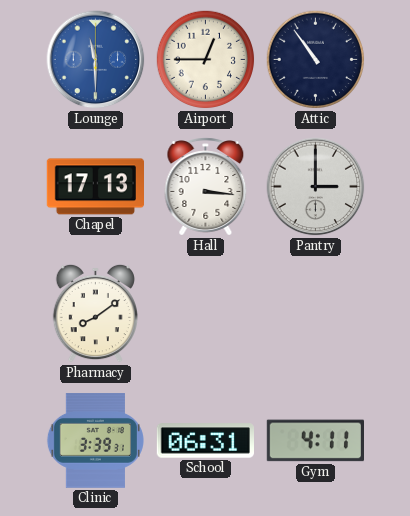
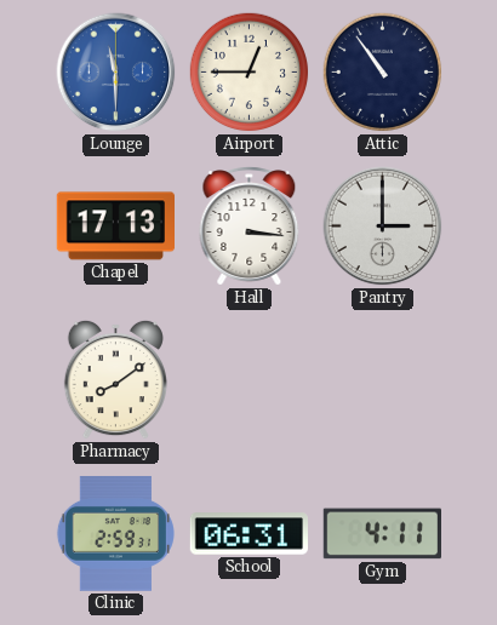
Clinic: 3:39 -> 2:59 (115, 534)
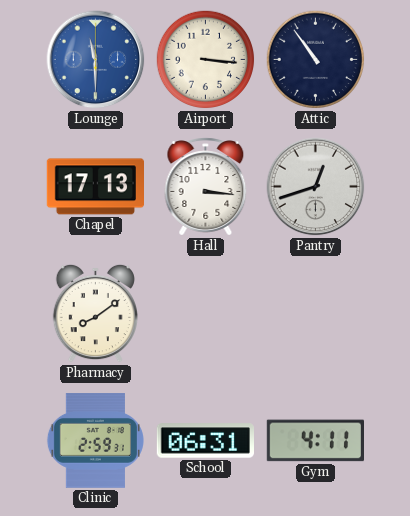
Airport: 12:45 -> 3:16 (206, 60)
Pantry: 3:00 -> 12:42 (316, 187)
